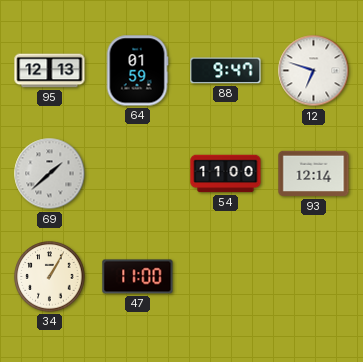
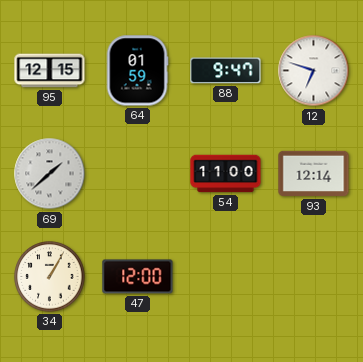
95: 12:13 -> 12:15 (50, 71)
47: 11:00 -> 12:00 (138, 277)
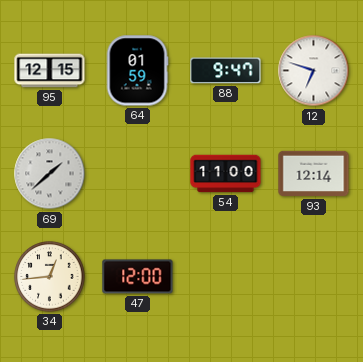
34: 1:05 -> 12:44 (50, 277)
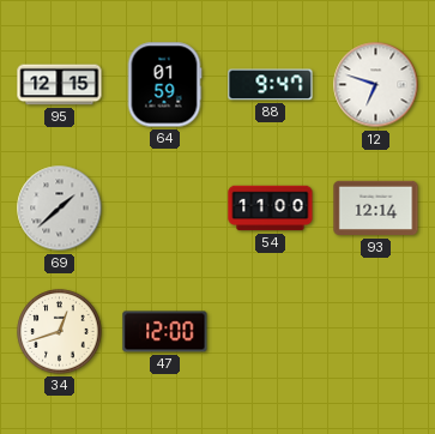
34: 12:44 -> 12:42 (60, 332)
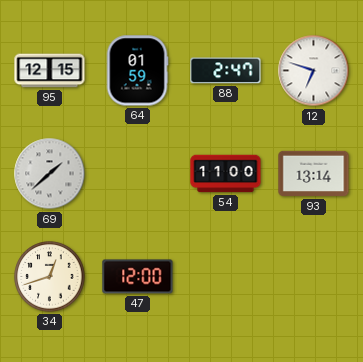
88: 9:47 -> 2:47 (226, 71)
93: 12:14 -> 13:14 (314, 174)
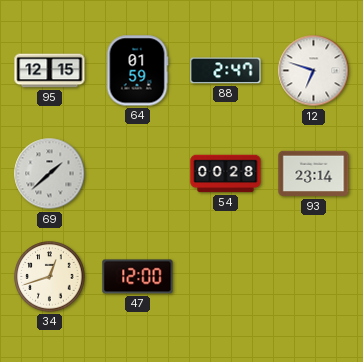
54: 11:00 -> 00:28 (226, 174)
93: 13:14 -> 23:14 (314, 174)
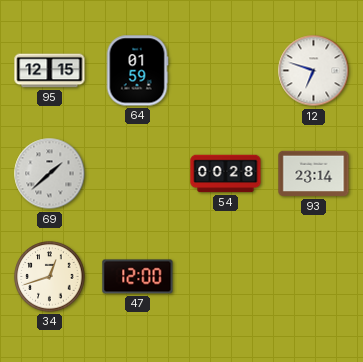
88: 2:47 -> none (226, 71)
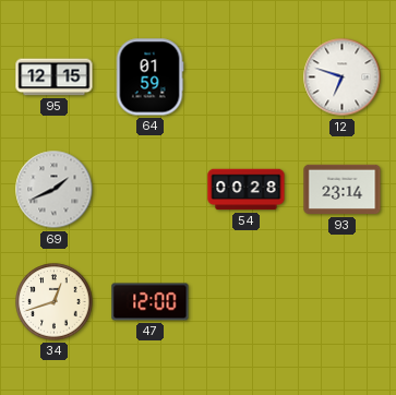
69: 1:38 -> 1:41 (55, 190)
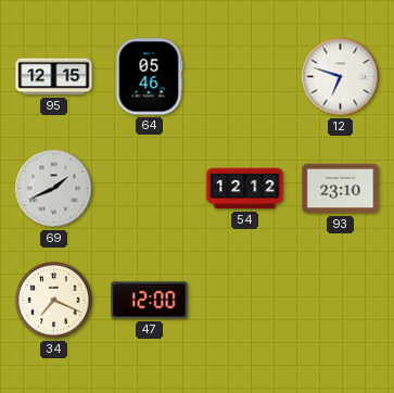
64: 01:59 -> 05:46 (149, 77)
54: 00:28 -> 12:12 (245, 189)
93: 23:14 -> 23:10 (341, 189)
34: 12:42 -> 7:19 (54, 301)
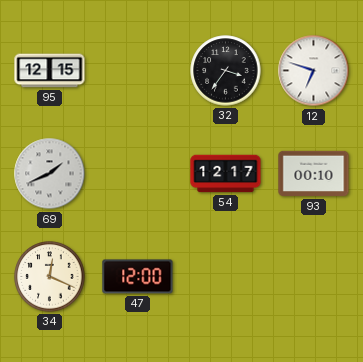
64: 05:46 -> none (149, 77)
32: none -> 3:36 (226, 71)
54: 12:12 -> 12:17 (226, 174)
93: 23:10 -> 00:10 (314, 174)
34: 7:19 -> 12:19 (50, 277)
